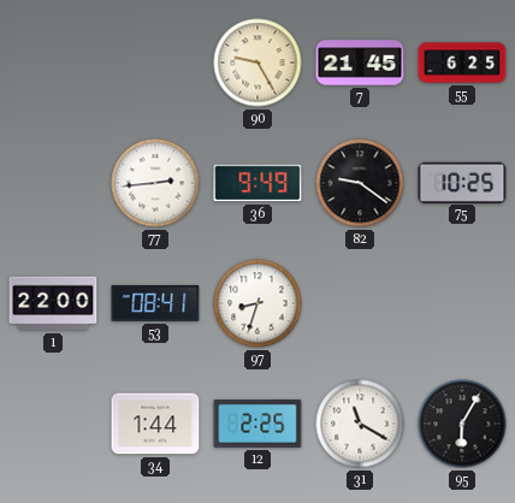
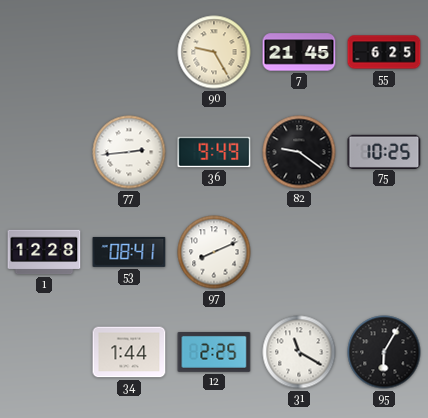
1: 22:00 -> 12:28 (44, 252)
97: 8:33 -> 8:11 (214, 252)
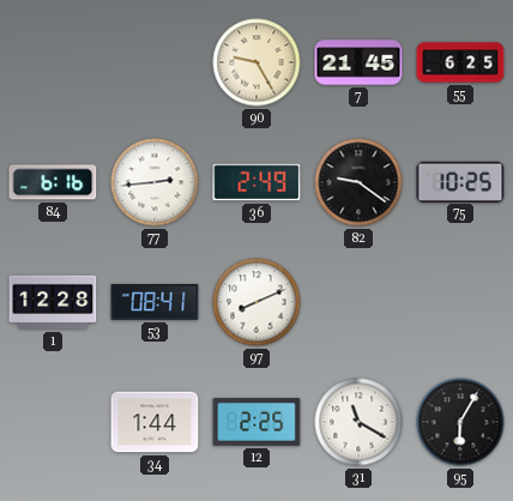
84: none -> 6:16 (53, 182)
36: 9:49 -> 2:49 (256, 182)
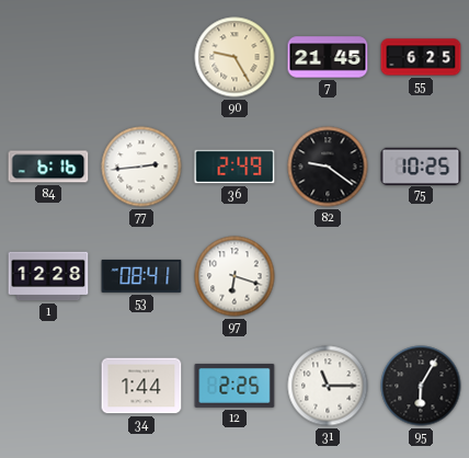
97: 8:11 -> 6:18 (234, 276)
31: 11:20 -> 11:15 (328, 386)
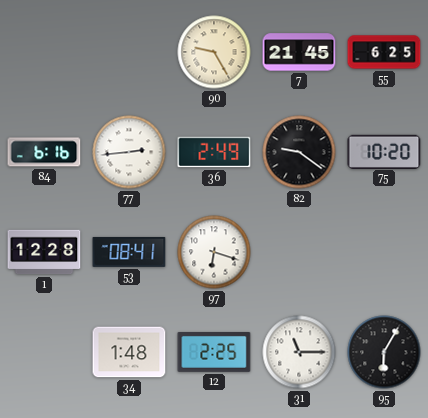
75: 10:25 -> 10:20 (384, 151)
34: 1:44 -> 1:48 (129, 352)
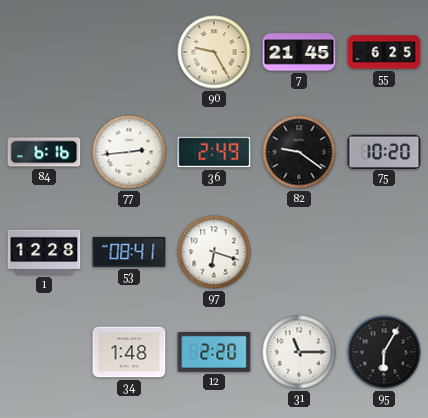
12: 2:25 -> 2:20 (214, 352)
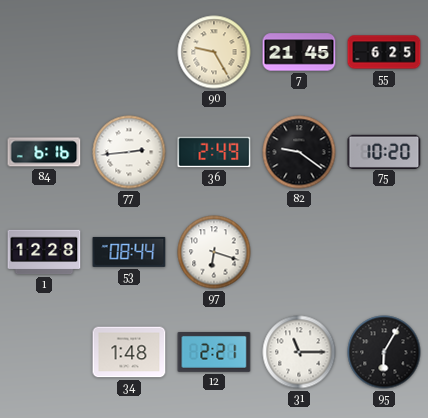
53: 08:41 -> 08:44 (129, 252)
12: 2:20 -> 2:21 (214, 352)
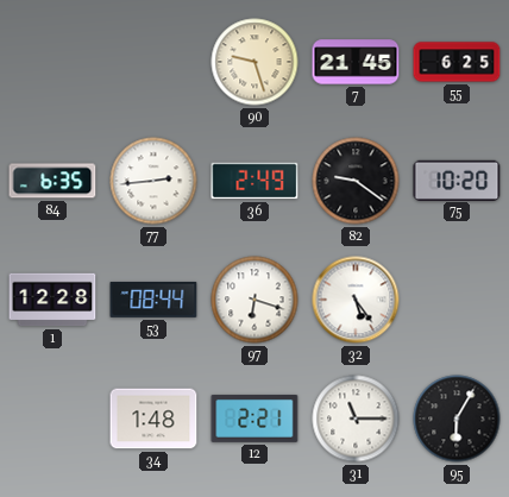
90: 9:25 -> 9:27 (254, 62)
84: 6:16 -> 6:35 (52, 181)
32: none -> 5:24 (356, 300)
